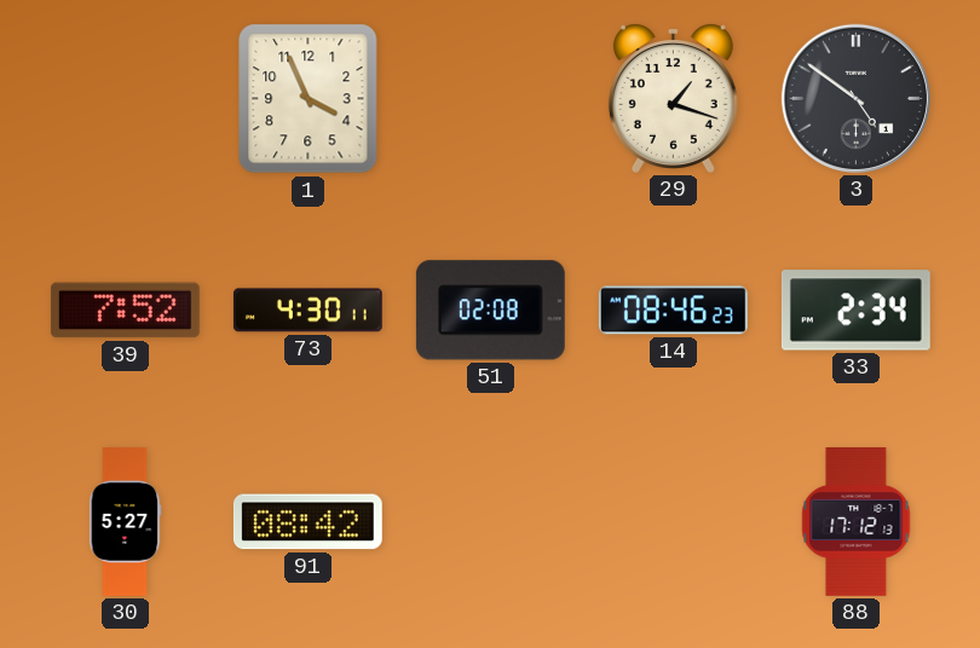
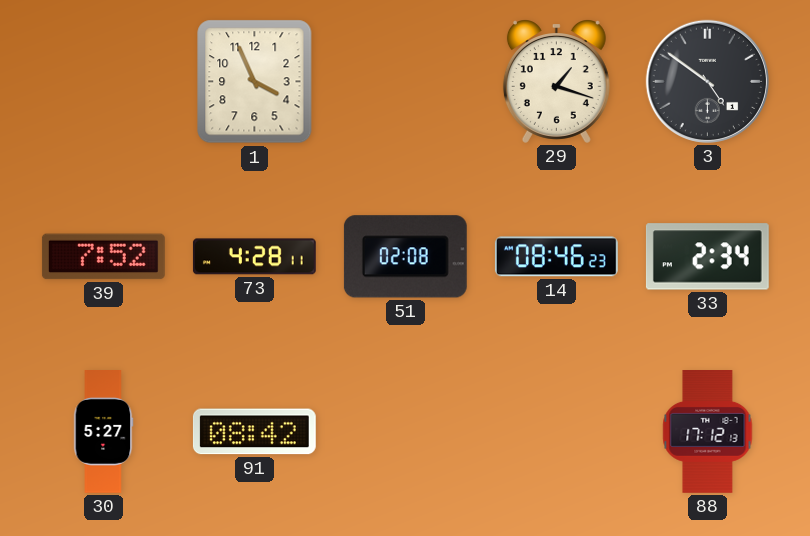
73: 4:30 -> 4:28 (254, 257)
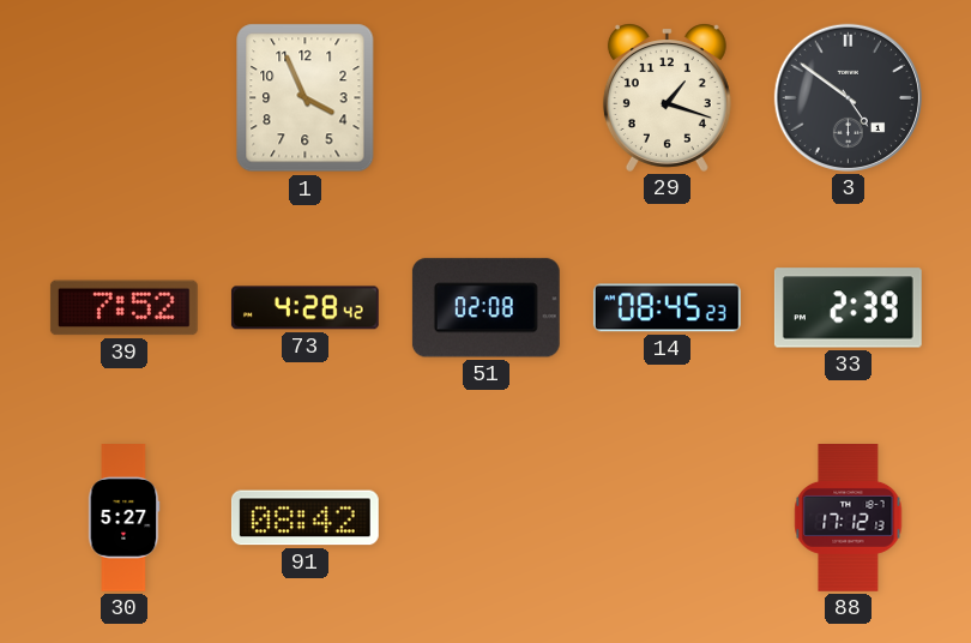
73: 4:28:11 -> 4:28:42 (304, 308)
14: 08:46 -> 08:45 (667, 308)
33: 2:34 -> 2:39 (848, 308)
